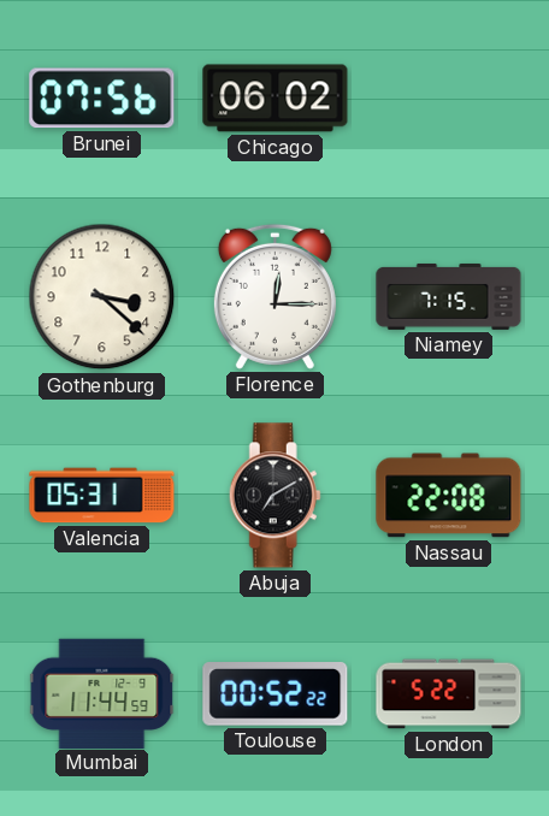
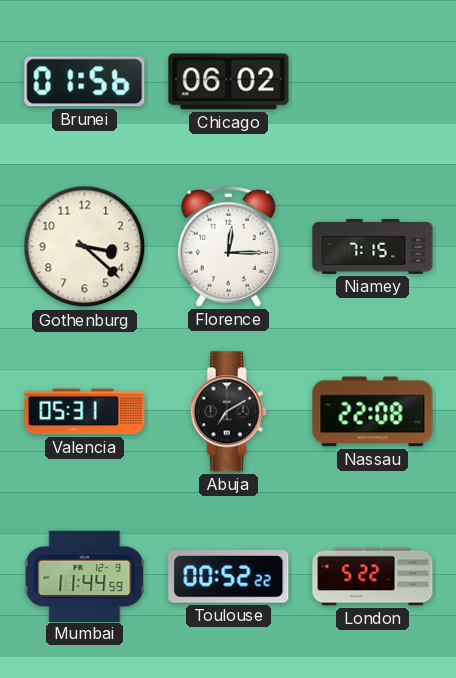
Brunei: 07:56 -> 01:56 (85, 82)
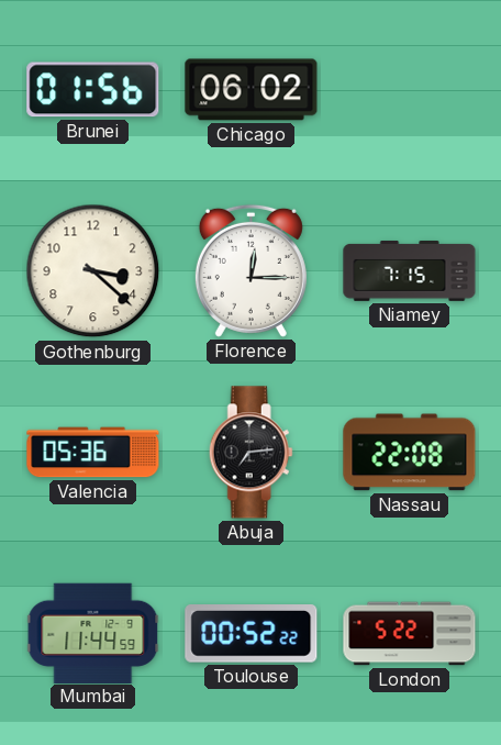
Valencia: 05:31 -> 05:36 (93, 453)
Abuja: 7:10 -> 7:14 (250, 453)
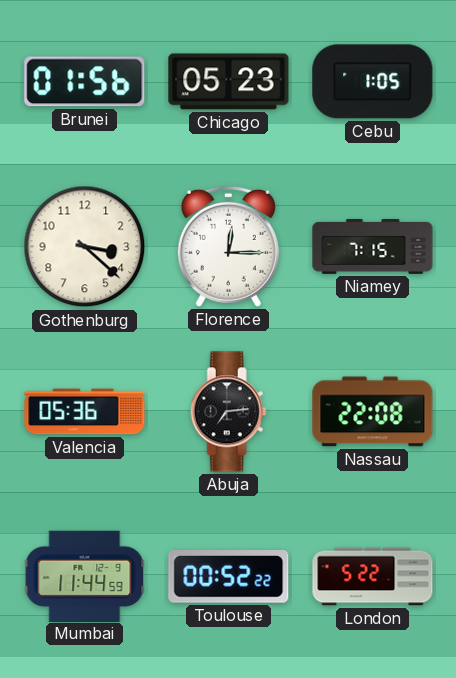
Chicago: 06:02 -> 05:23 (229, 82)
Cebu: none -> 1:05 (373, 82)
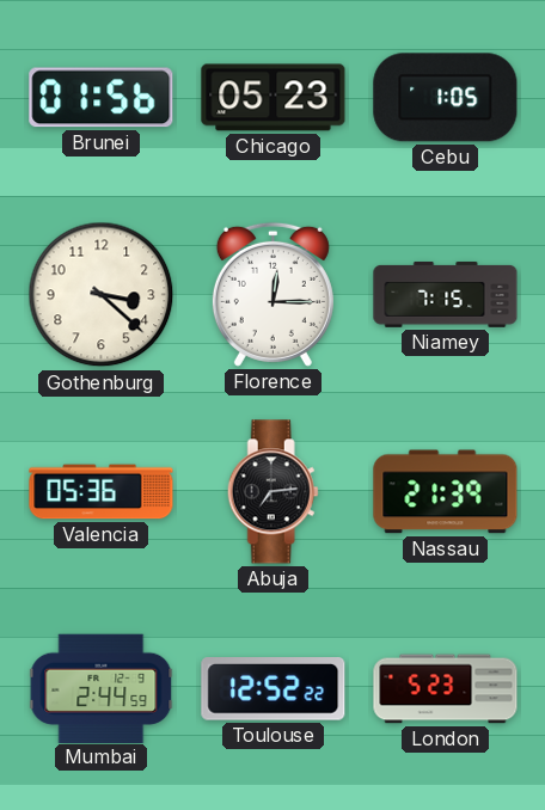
Nassau: 22:08 -> 21:39 (446, 492)
Mumbai: 11:44 -> 2:44 (102, 688)
Toulouse: 00:52 -> 12:52 (274, 689)
London: 5:22 -> 5:23 (446, 689)
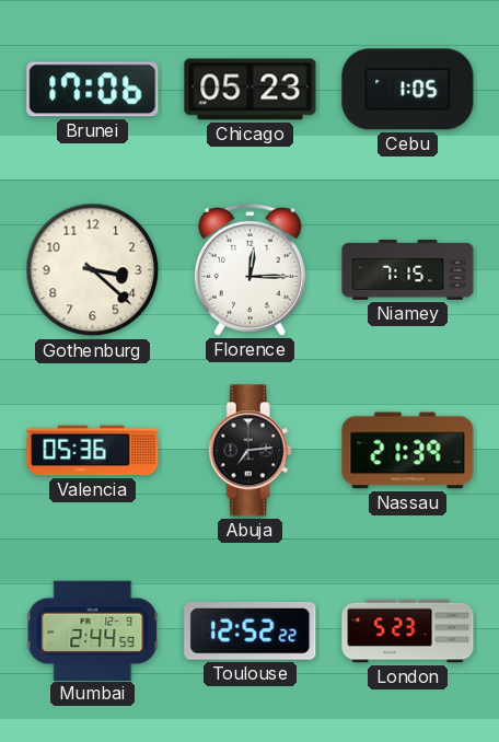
Brunei: 01:56 -> 17:06 (93, 90)
